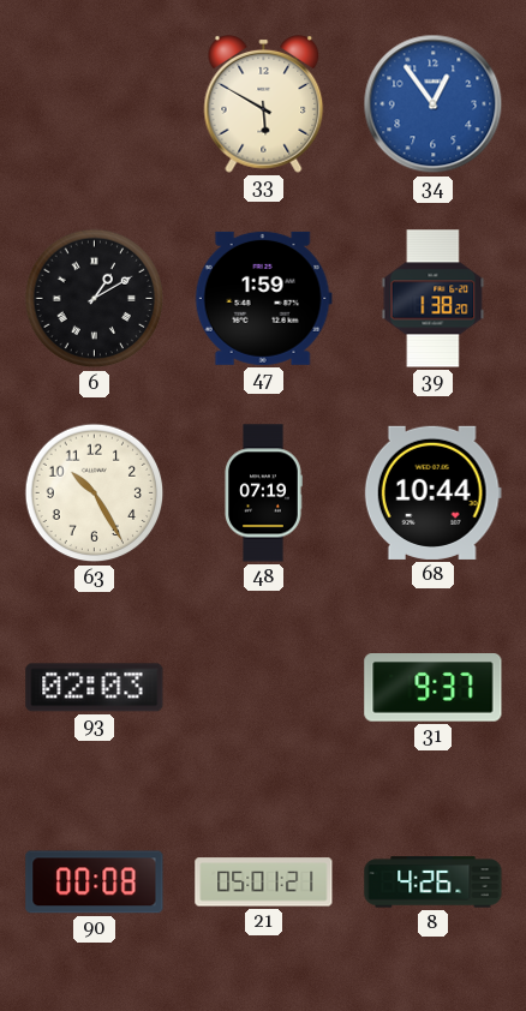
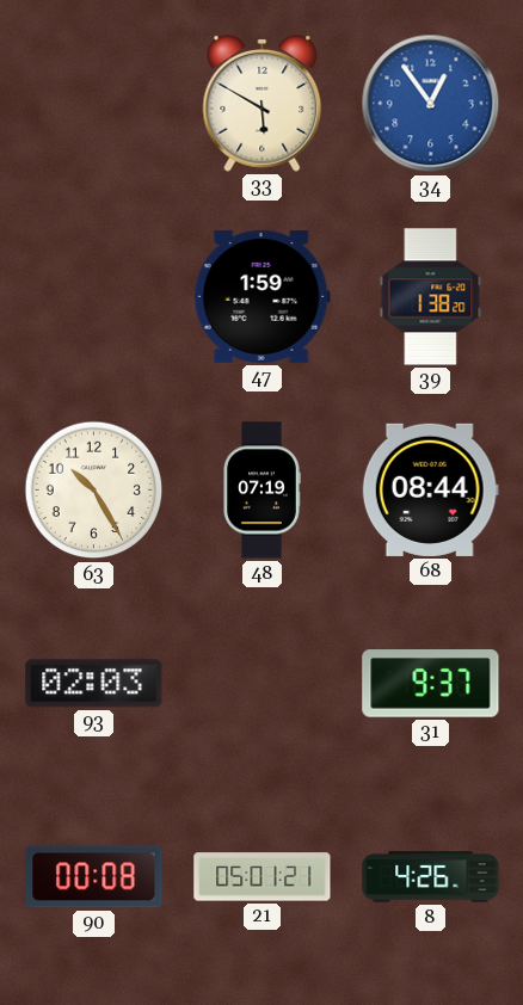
6: 1:10 -> none (95, 299)
68: 10:44 -> 08:44 (430, 489)
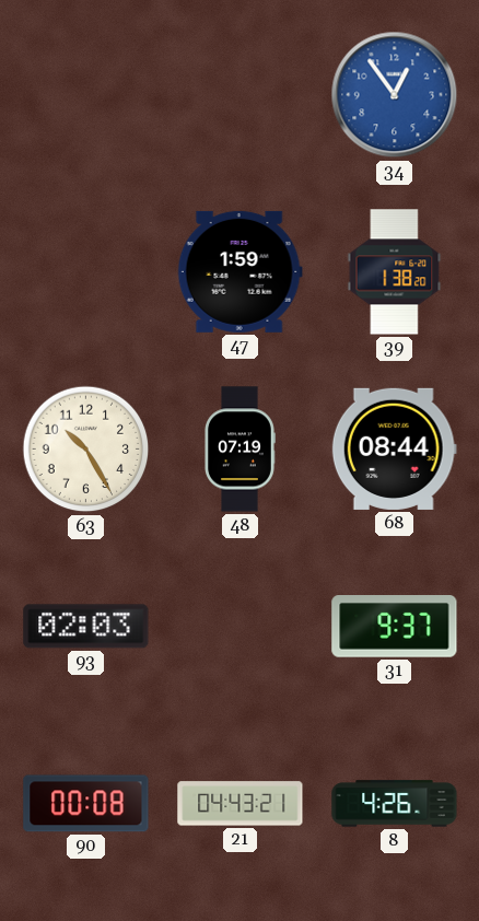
33: 5:50 -> none (263, 103)
21: 05:01 -> 04:43 (241, 804)
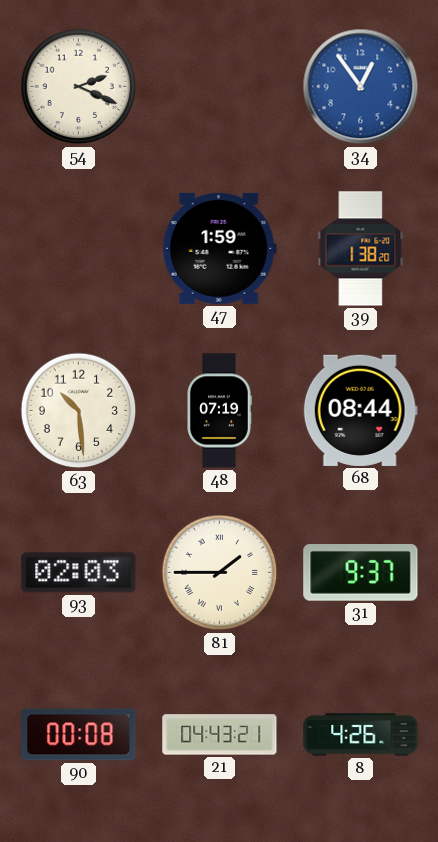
54: none -> 2:19 (79, 87)
63: 10:25 -> 10:29 (79, 411)
81: none -> 1:45 (220, 573)
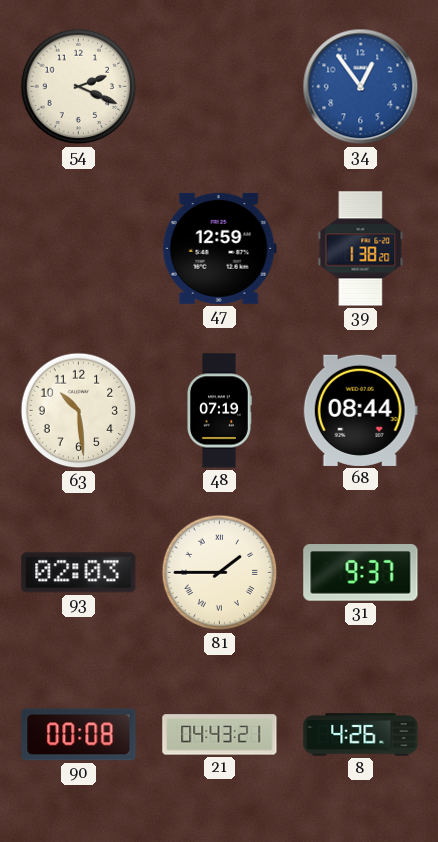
47: 1:59 -> 12:59 (219, 248)
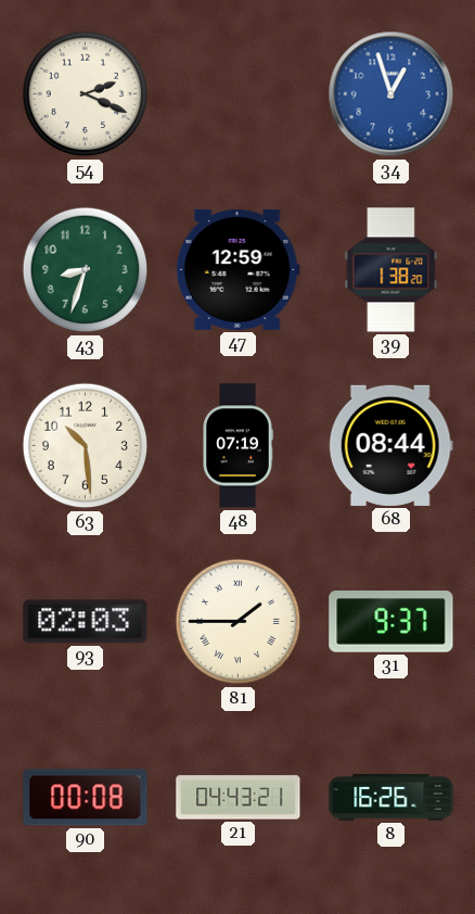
34: 12:54 -> 12:57 (391, 94)
43: none -> 8:33 (86, 270)
8: 4:26 -> 16:26 (391, 798)
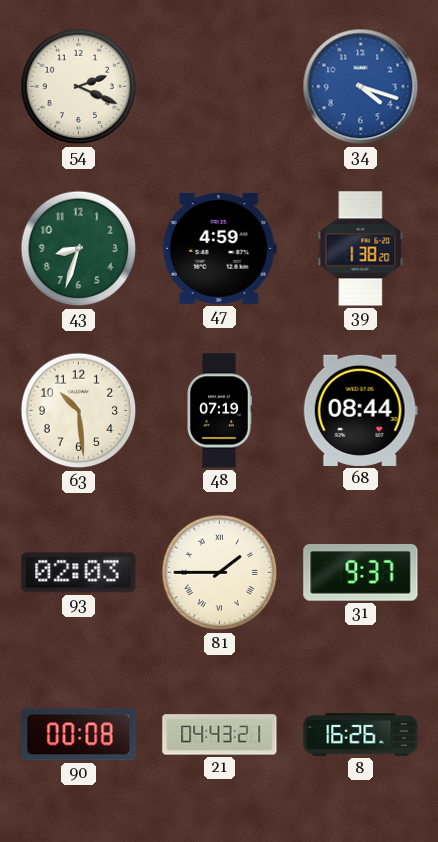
34: 12:57 -> 4:18 (361, 87)
47: 12:59 -> 4:59 (219, 248)
